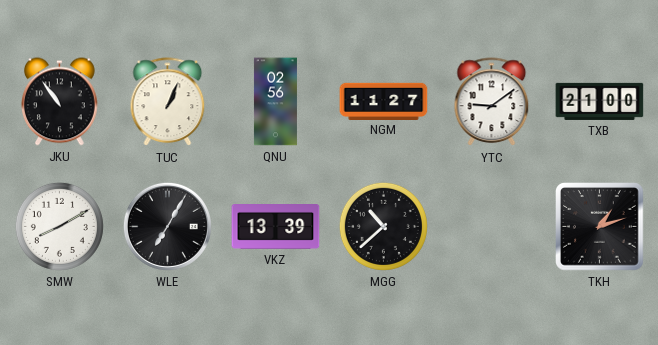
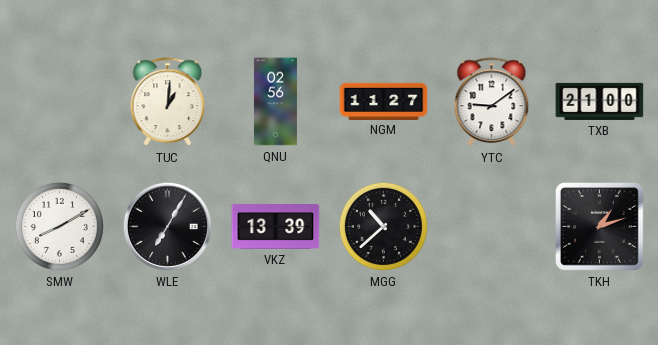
JKU: 10:54 -> none (60, 102)
TUC: 1:04 -> 1:01 (168, 102)
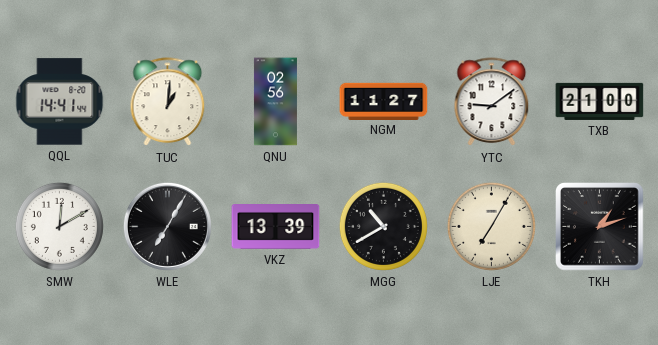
QQL: none -> 14:41 (60, 102)
SMW: 8:10 -> 12:10 (59, 226)
MGG: 10:38 -> 10:40 (383, 226)
LJE: none -> 7:05 (491, 226)
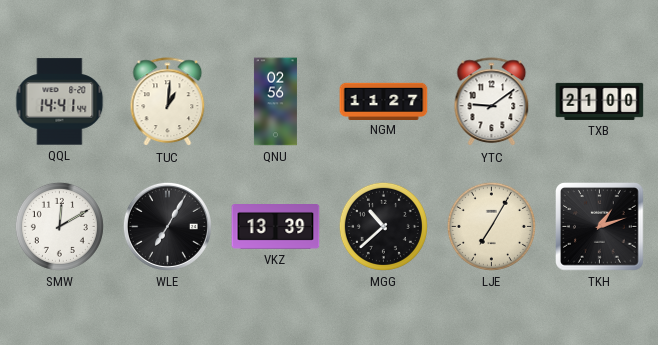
MGG: 10:40 -> 10:38 (383, 226)
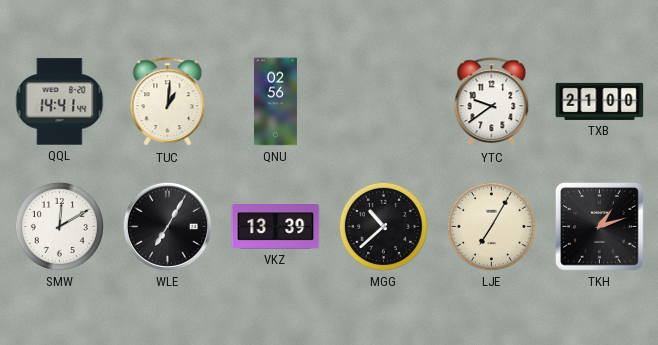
NGM: 11:27 -> none (384, 101)
YTC: 9:09 -> 9:39 (492, 102)
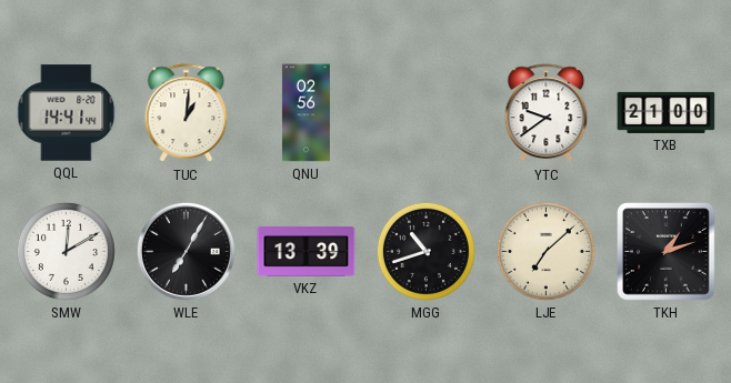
MGG: 10:38 -> 10:42 (425, 251)
LJE: 7:05 -> 7:08 (545, 251)
